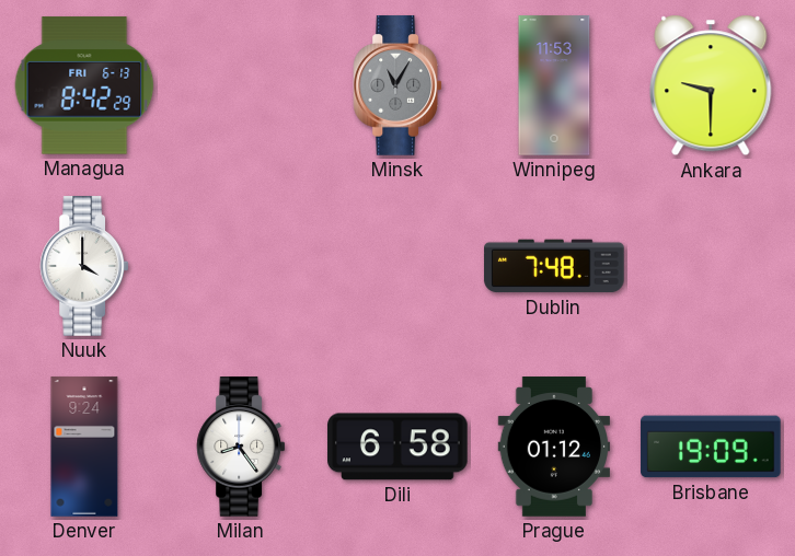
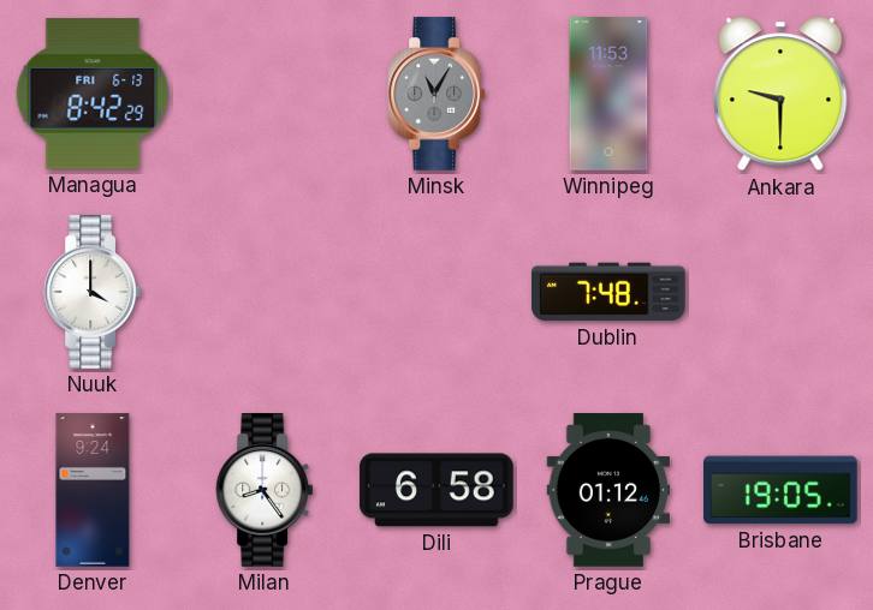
Brisbane: 19:09 -> 19:05 (780, 490)
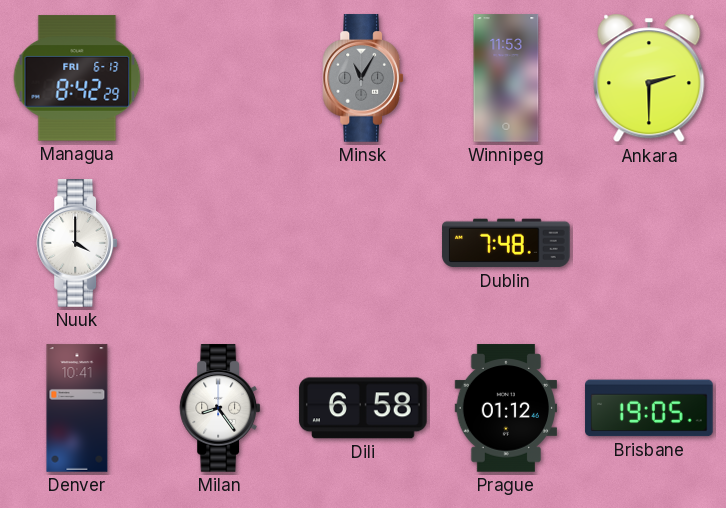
Ankara: 9:30 -> 2:30 (649, 78)
Denver: 9:24 -> 10:41 (77, 408)
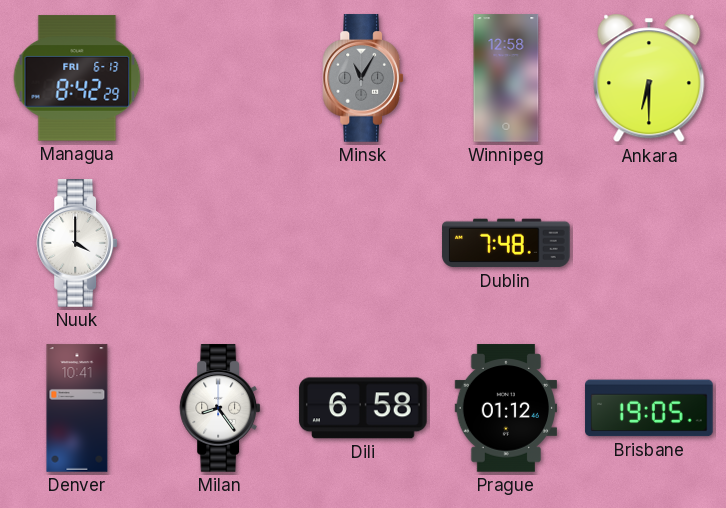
Winnipeg: 11:53 -> 12:58 (506, 78)
Ankara: 2:30 -> 6:30 (649, 78)
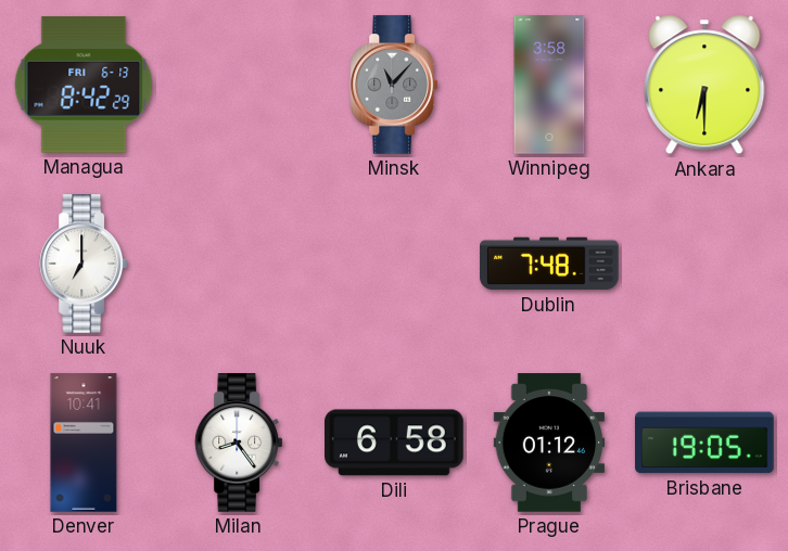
Minsk: 11:05 -> 11:07 (394, 85)
Winnipeg: 12:58 -> 3:58 (549, 85)
Nuuk: 4:00 -> 7:00 (84, 264)
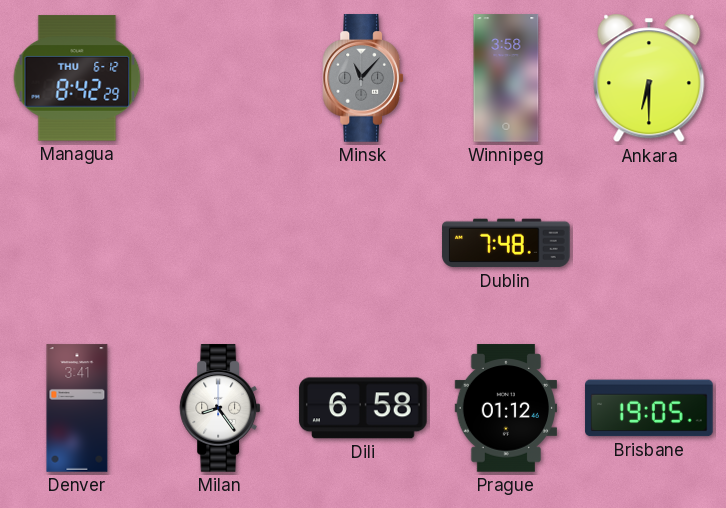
Managua date: FRI 6-13 -> THU 6-12 (77, 78)
Nuuk: 7:00 -> none (84, 264)
Denver: 10:41 -> 3:41 (77, 408)
